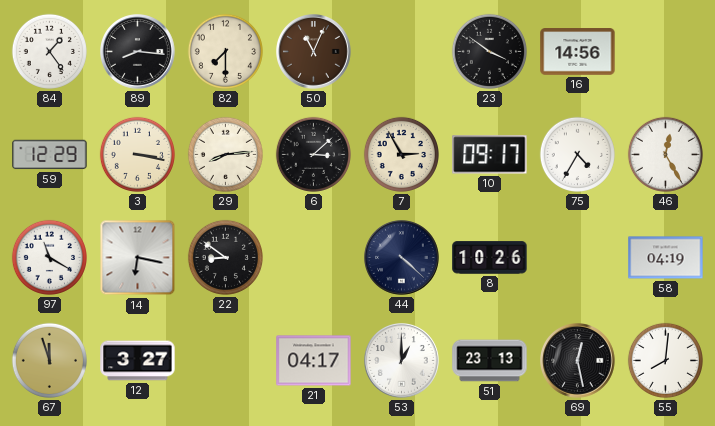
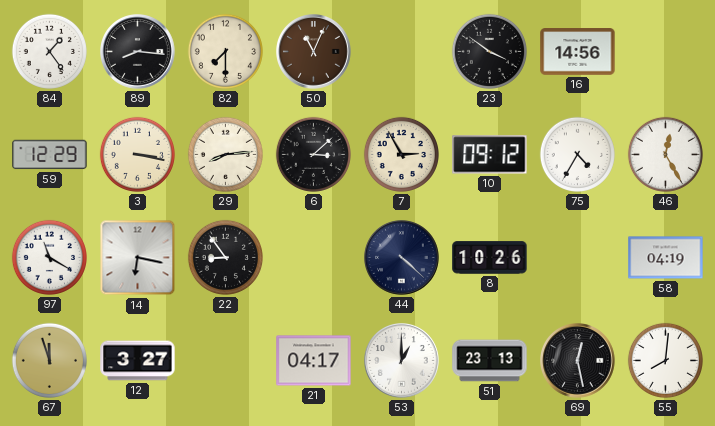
10: 09:17 -> 09:12 (490, 155)
22: 8:51 -> 8:54 (225, 257)
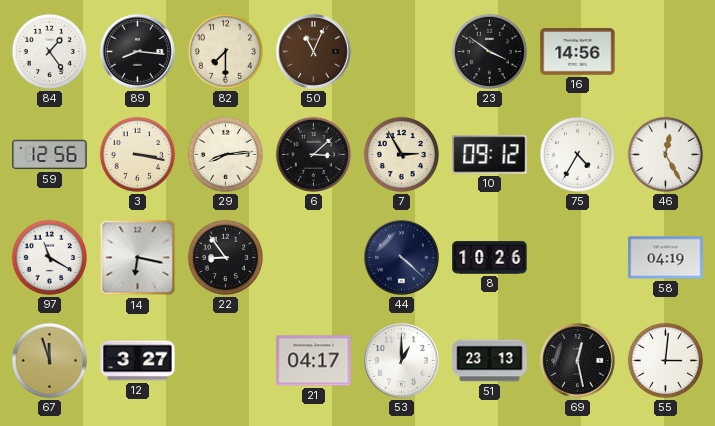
59: 12:29 -> 12:56 (50, 155)
55: 8:01 -> 3:01 (665, 360)
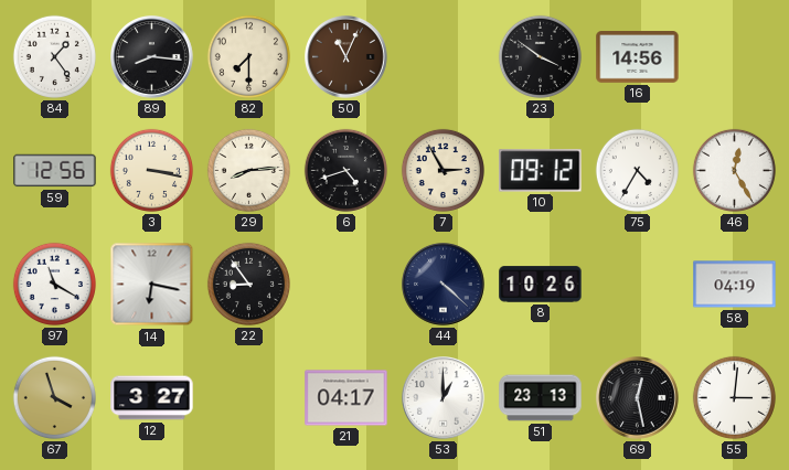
6: 3:08 -> 4:42 (345, 170)
67: 11:57 -> 3:57 (54, 397)
